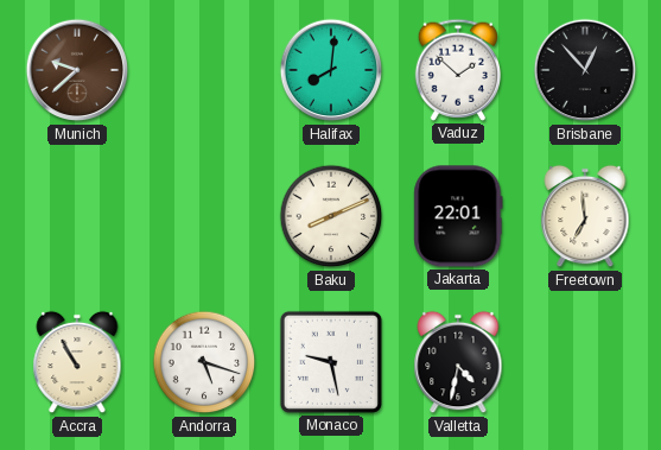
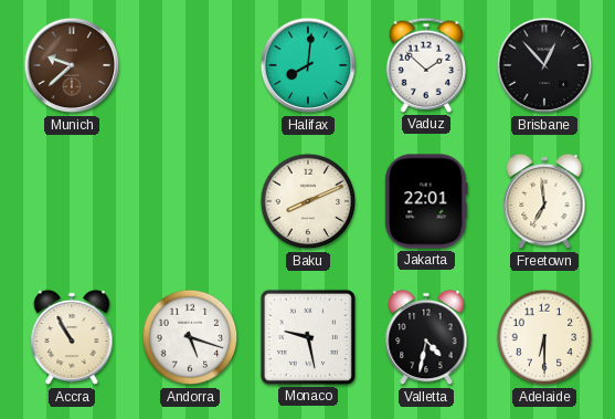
Adelaide: none -> 6:30 (544, 337)
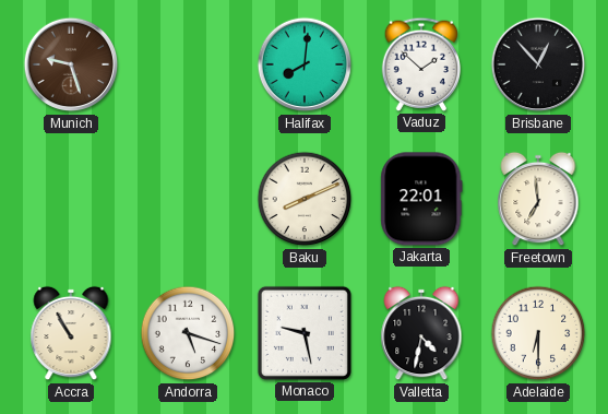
Munich: 9:38 -> 9:27 (71, 64)
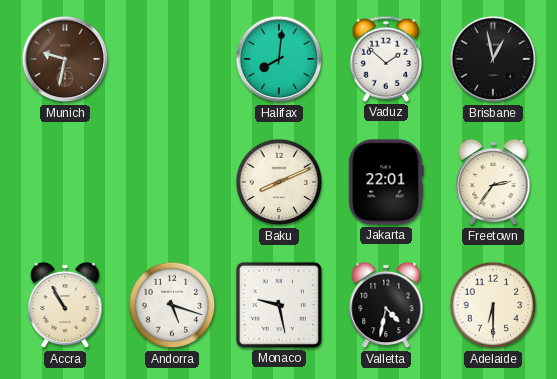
Munich: 9:27 -> 9:32 (65, 59)
Brisbane: 12:53 -> 12:58 (493, 59)
Freetown: 6:59 -> 2:36 (493, 182)
